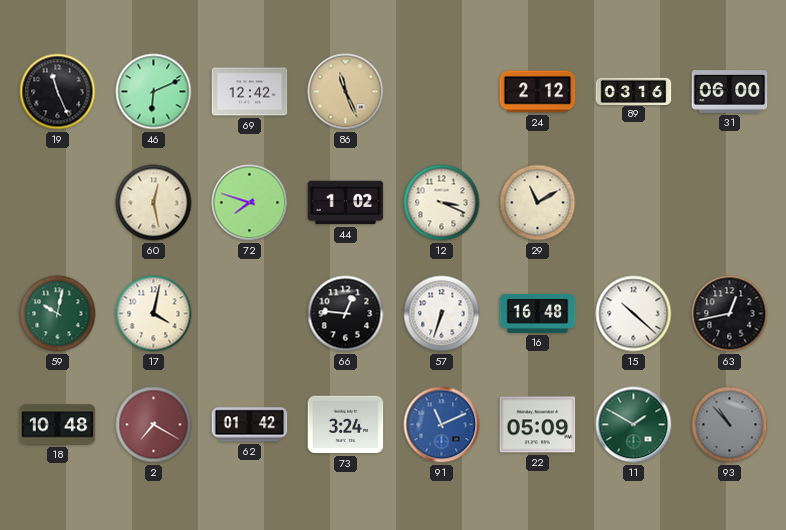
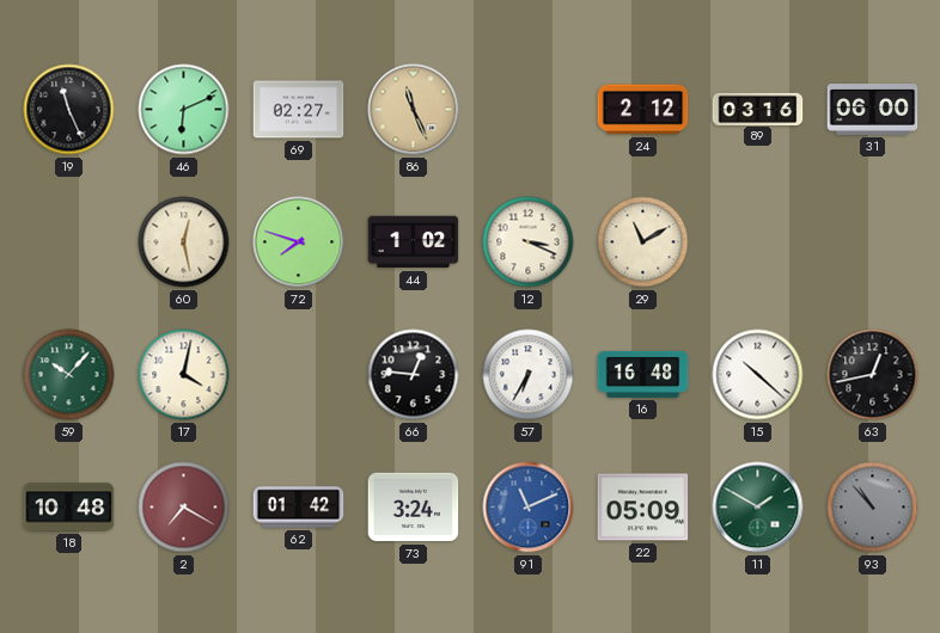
69: 12:42 -> 02:27 (299, 110)
59: 10:02 -> 10:07 (69, 375)
57: 6:33 -> 6:35 (529, 375)
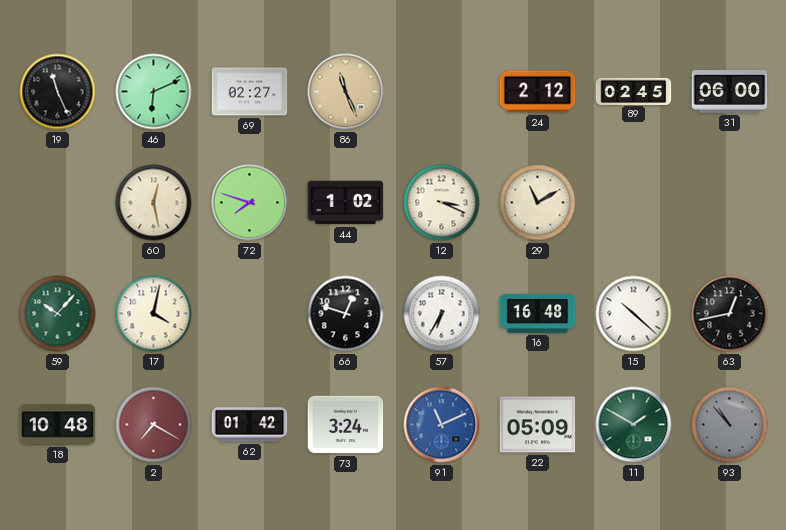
89: 03:16 -> 02:45 (634, 91)
66: 12:46 -> 12:48 (346, 314)
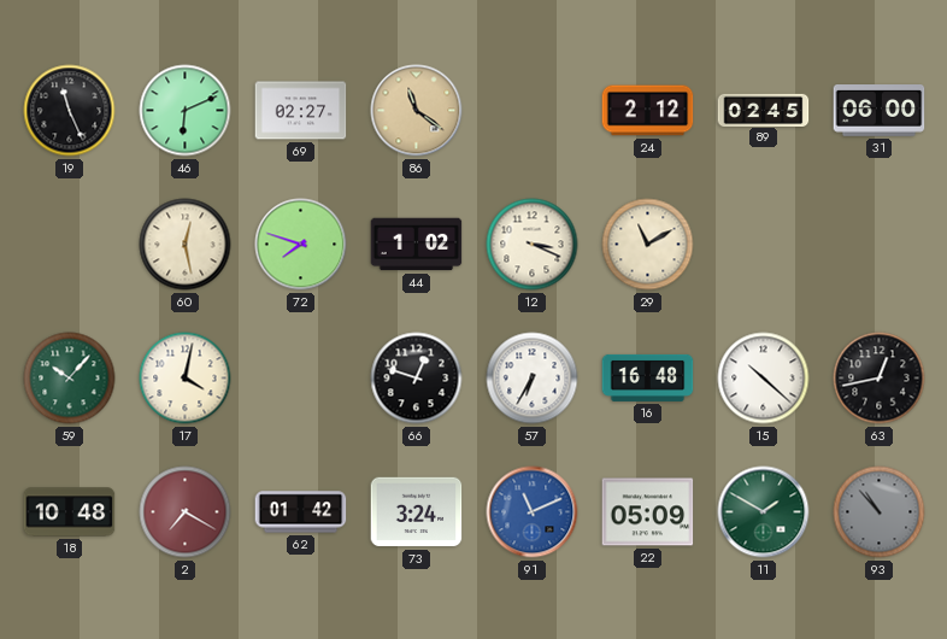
86: 11:26 -> 11:21 (417, 111)
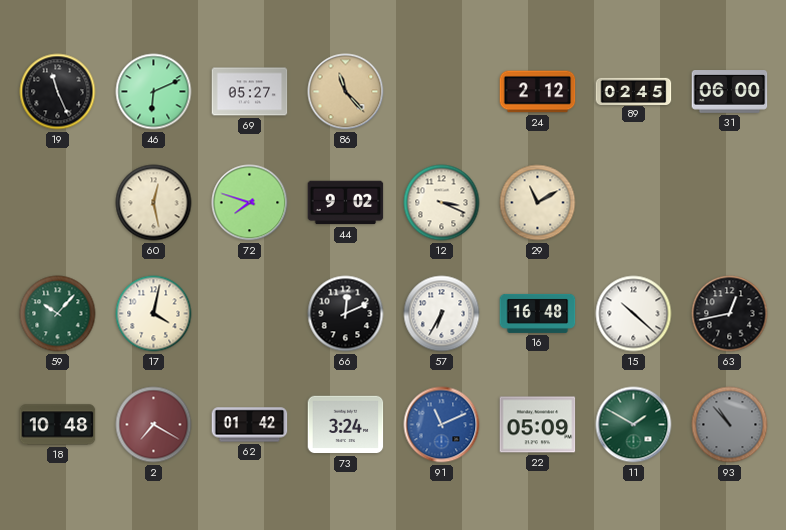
69: 02:27 -> 05:27 (250, 92)
86: 11:21 -> 11:23 (346, 92)
44: 1:02 -> 9:02 (346, 203)
66: 12:48 -> 12:11 (346, 314)
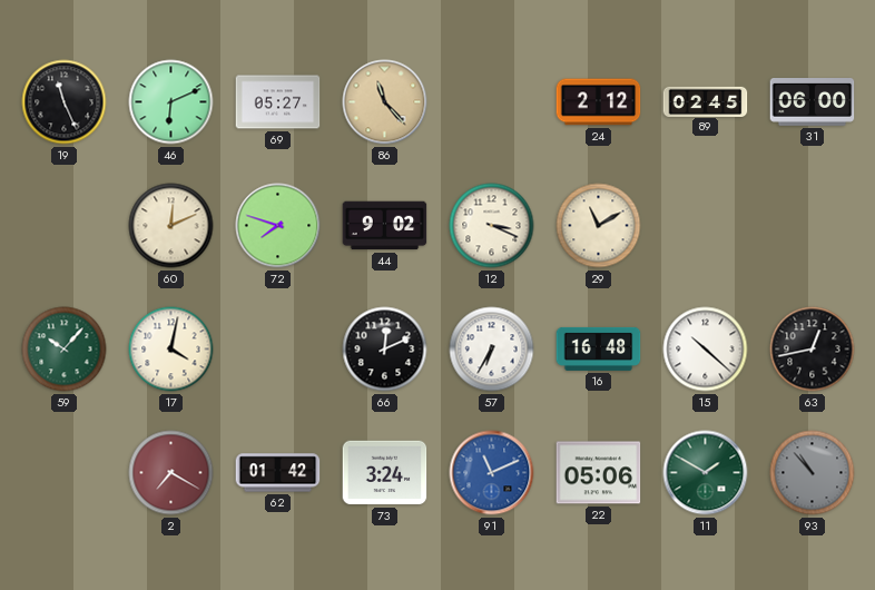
60: 12:28 -> 12:11 (171, 226)
18: 10:48 -> none (58, 425)
22: 05:09 -> 05:06 (599, 473)
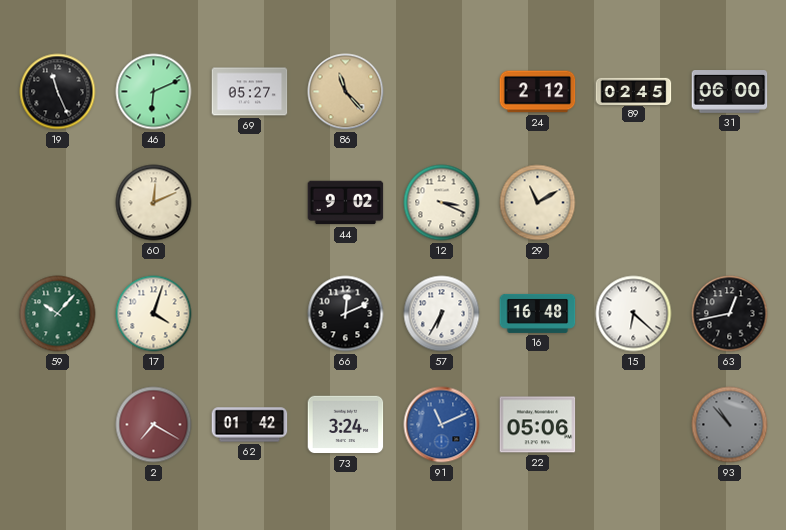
72: 7:48 -> none (278, 226)
17: 4:02 -> 4:03 (154, 314)
15: 10:22 -> 6:22 (634, 314)
11: 1:50 -> none (706, 473)
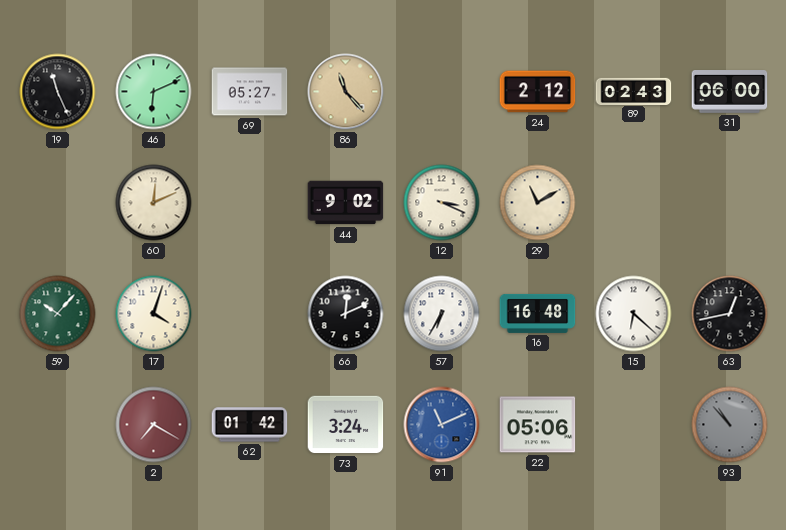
89: 02:45 -> 02:43 (634, 91)
